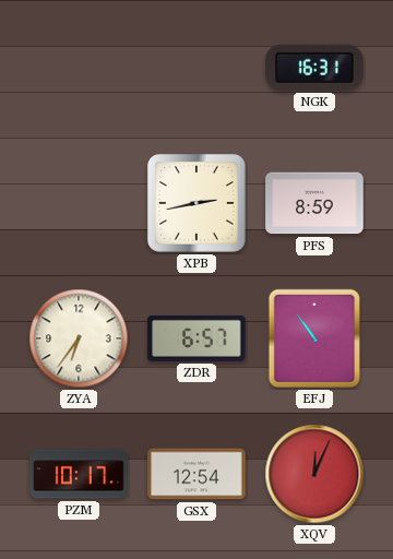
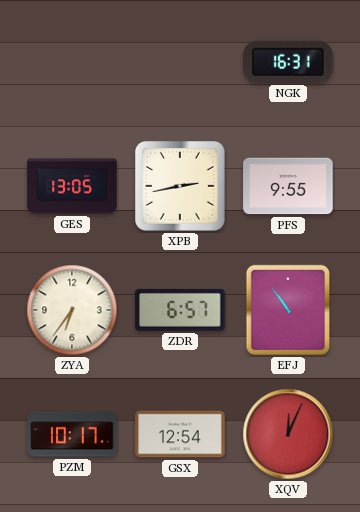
GES: none -> 13:05 (72, 186)
PFS: 8:59 -> 9:55 (288, 186)
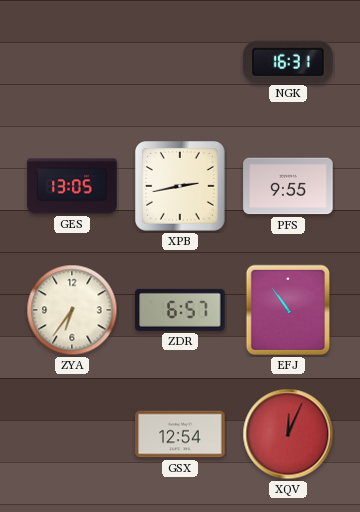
PZM: 10:17 -> none (72, 434)
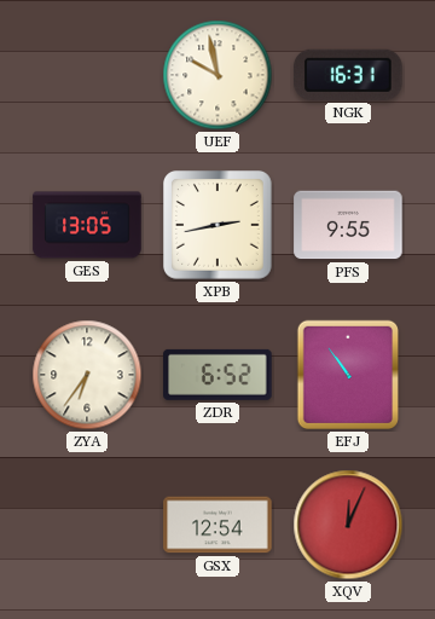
UEF: none -> 9:58 (217, 75)
ZDR: 6:57 -> 6:52 (217, 375)
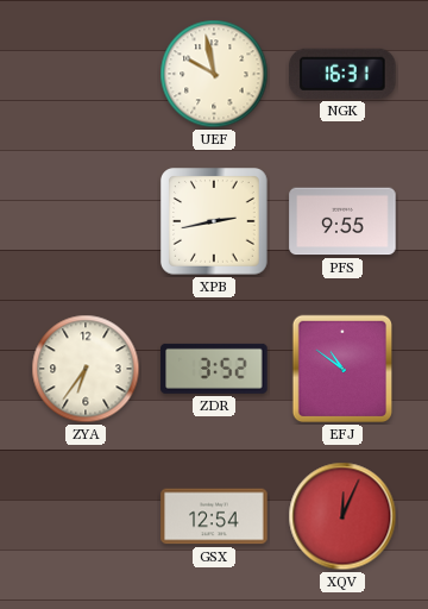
GES: 13:05 -> none (87, 225)
ZDR: 6:52 -> 3:52 (214, 369)
EFJ: 10:54 -> 10:51 (342, 369)
